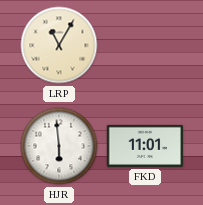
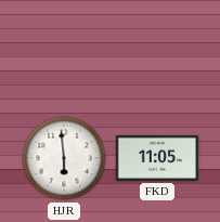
LRP: 11:05 -> none (59, 45)
FKD: 11:01 -> 11:05 (157, 158)
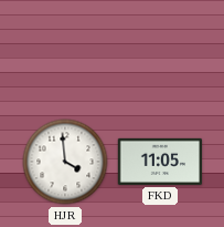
HJR: 5:59 -> 3:59 (65, 162)
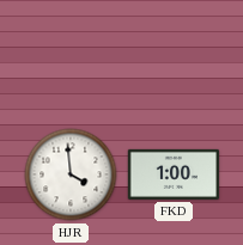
FKD: 11:05 -> 1:00 (174, 174)
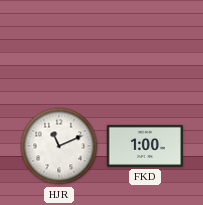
HJR: 3:59 -> 11:11 (59, 146)
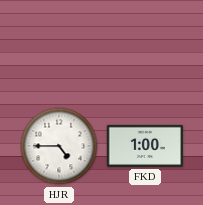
HJR: 11:11 -> 4:45 (59, 146)
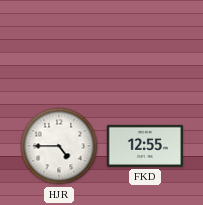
FKD: 1:00 -> 12:55 (145, 146)
